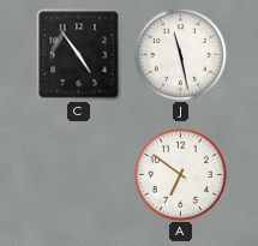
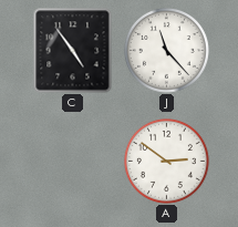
J: 11:28 -> 11:23 (166, 50)
A: 6:51 -> 2:51 (166, 161)
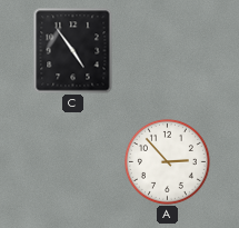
J: 11:23 -> none (166, 50)
A: 2:51 -> 2:53 (167, 161)
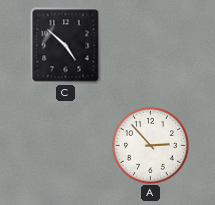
C: 4:54 -> 4:52 (66, 45)
